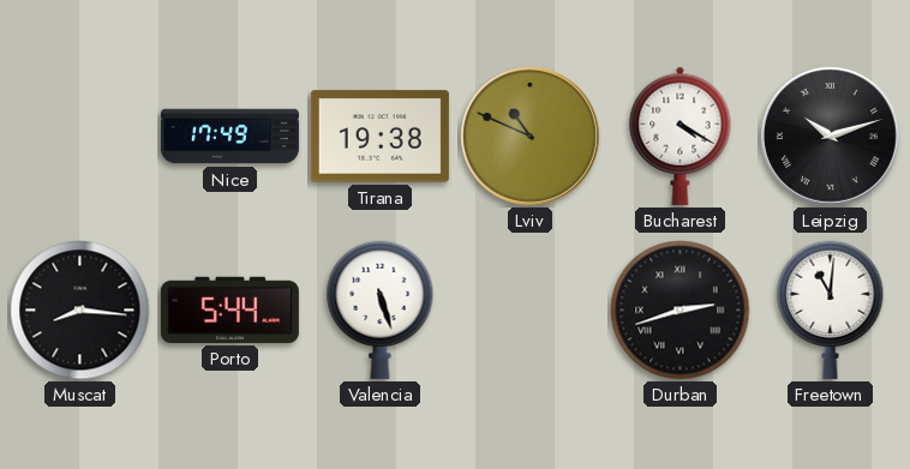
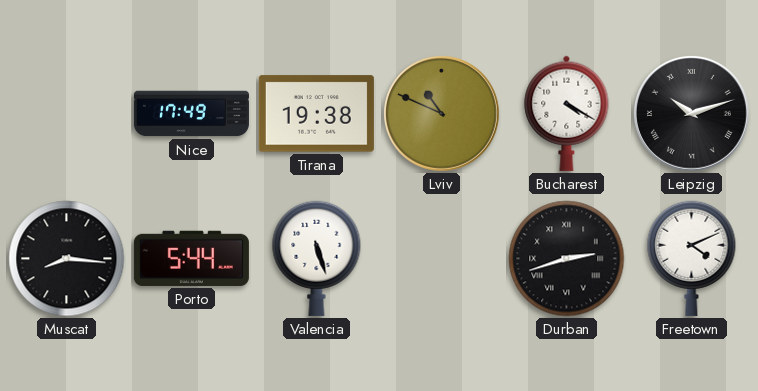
Freetown: 11:01 -> 4:11 (692, 258)
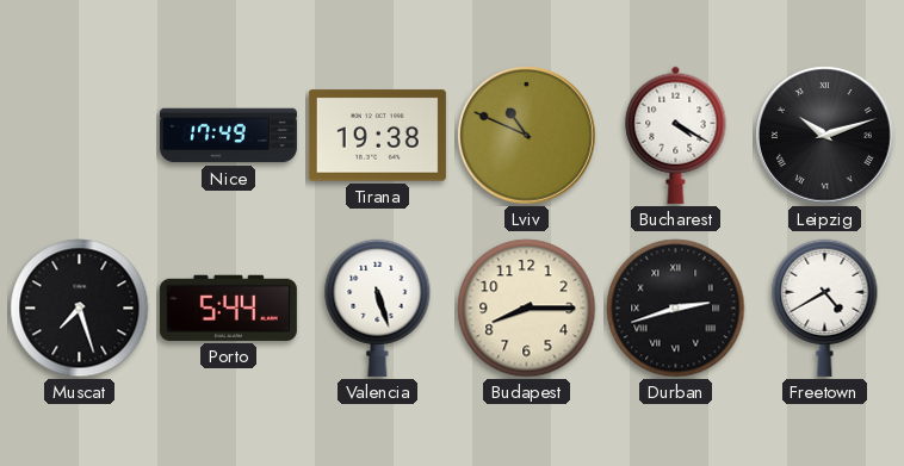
Muscat: 8:16 -> 7:27 (80, 309)
Budapest: none -> 8:15 (527, 309)
Freetown: 4:11 -> 4:40 (825, 307)
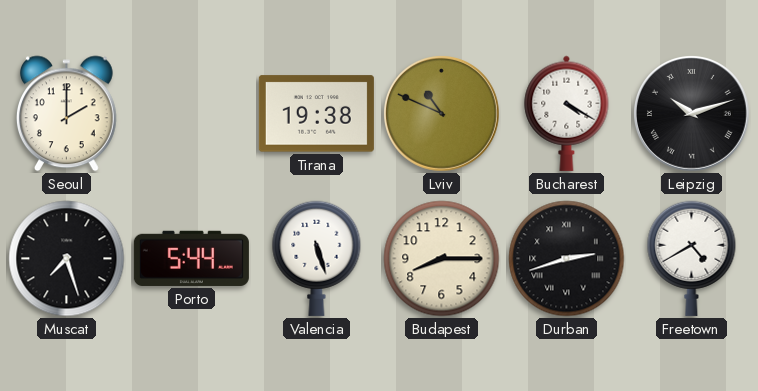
Seoul: none -> 2:00 (66, 114)
Nice: 17:49 -> none (228, 136)
